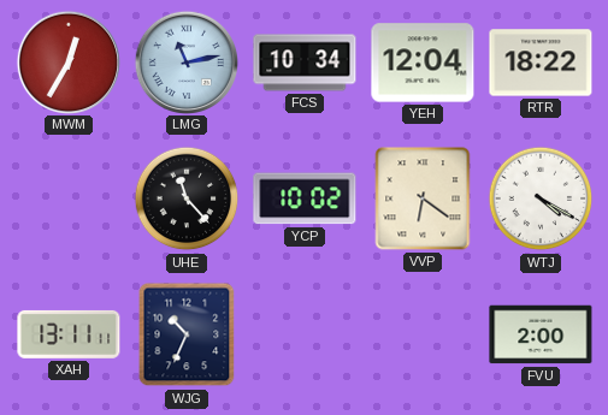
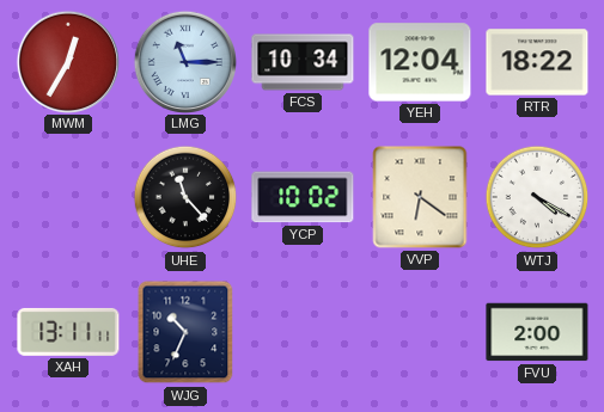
LMG: 11:13 -> 11:15 (184, 61)
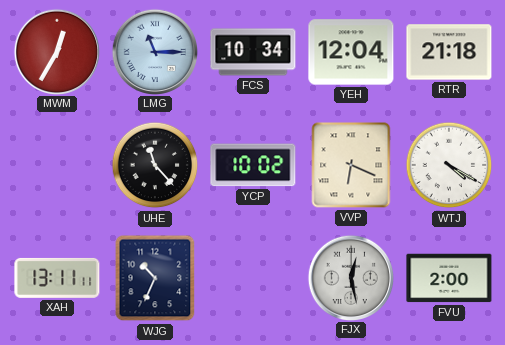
RTR: 18:22 -> 21:18 (449, 52)
VVP: 6:21 -> 6:19 (351, 165)
FJX: none -> 12:28 (350, 277)
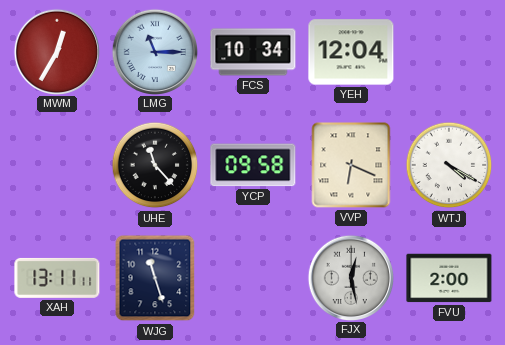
RTR: 21:18 -> none (449, 52)
YCP: 10:02 -> 09:58 (253, 165)
WJG: 10:34 -> 11:27 (155, 278)
